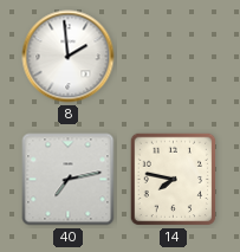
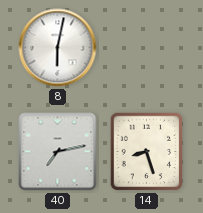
8: 1:59 -> 6:02 (58, 48)
14: 7:47 -> 8:27 (147, 152)
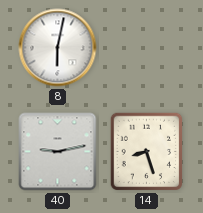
40: 7:13 -> 9:13 (58, 152)
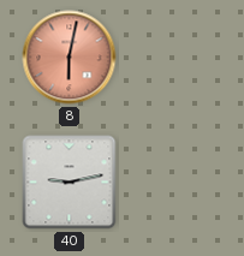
8 dial: white -> salmon (70, 58)
14: 8:27 -> none (147, 152)
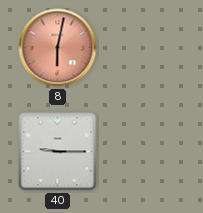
40: 9:13 -> 9:15 (58, 152)
